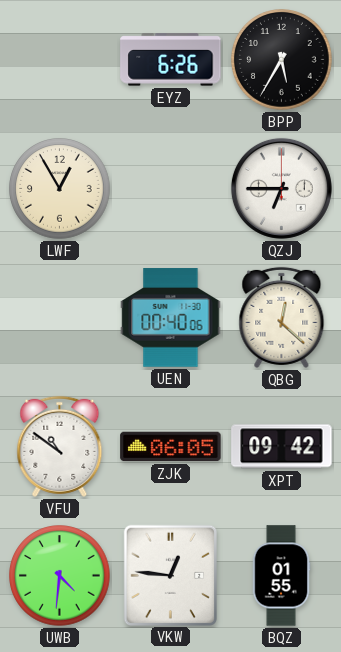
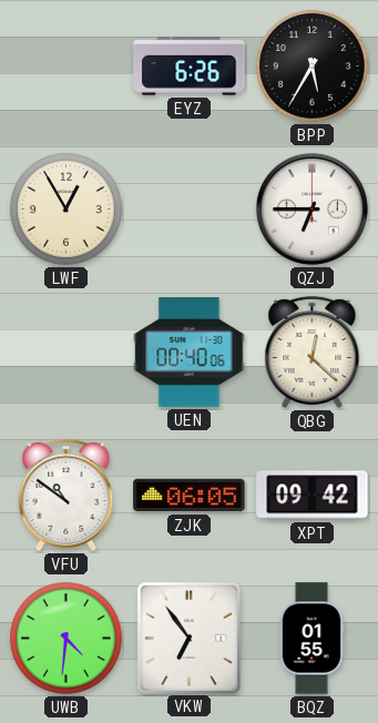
VKW: 12:46 -> 6:54 (188, 638)
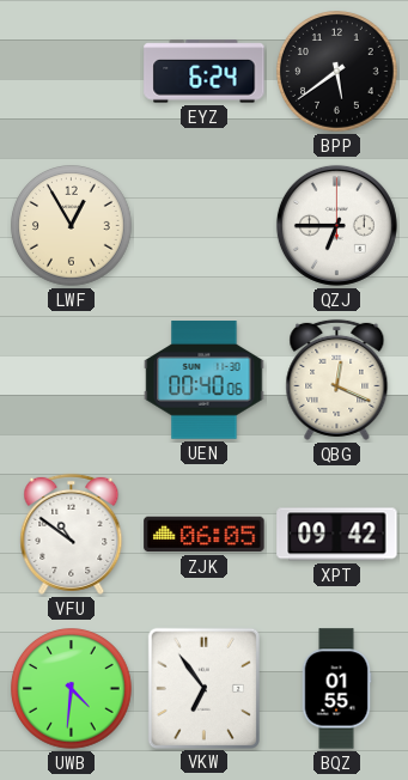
EYZ: 6:26 -> 6:24 (205, 72)
BPP: 5:35 -> 5:39 (337, 72)
QBG: 12:22 -> 12:19 (337, 379)
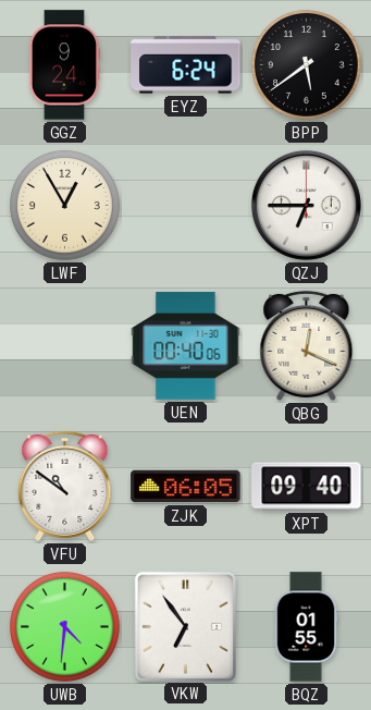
GGZ: none -> 9:24 (63, 65)
XPT: 09:42 -> 09:40 (307, 487)
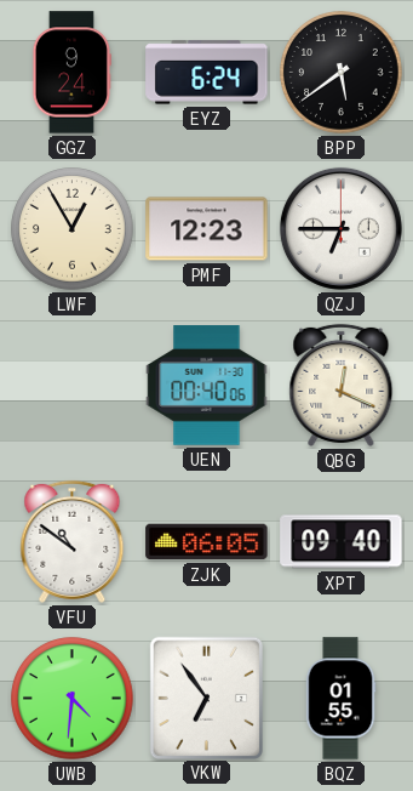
PMF: none -> 12:23 (207, 229)
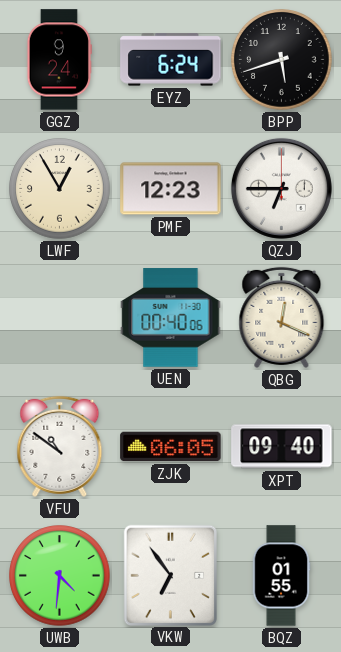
BPP: 5:39 -> 5:42 (282, 60)
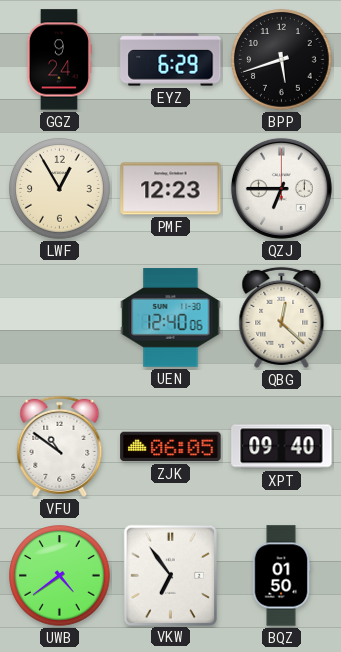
EYZ: 6:24 -> 6:29 (171, 60)
UEN: 00:40 -> 12:40 (171, 318)
QBG: 12:19 -> 12:22 (282, 317)
UWB: 4:31 -> 4:39 (60, 576)
BQZ: 01:55 -> 01:50 (281, 576)
